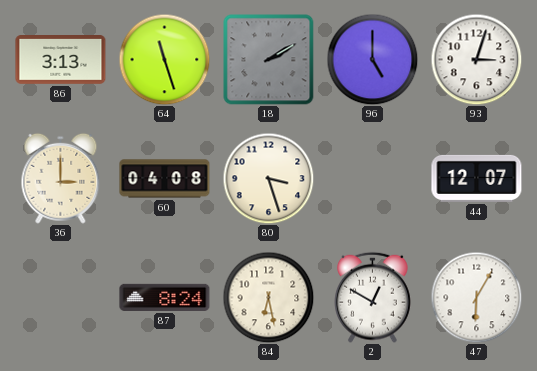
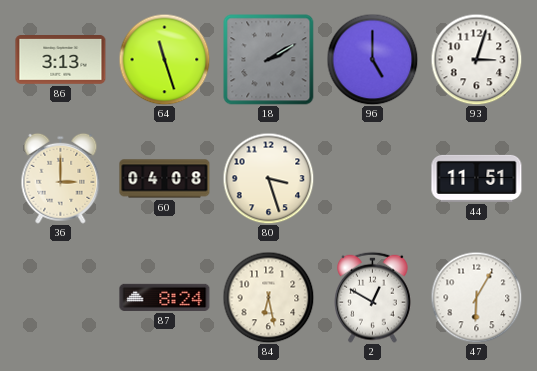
44: 12:07 -> 11:51 (477, 178)
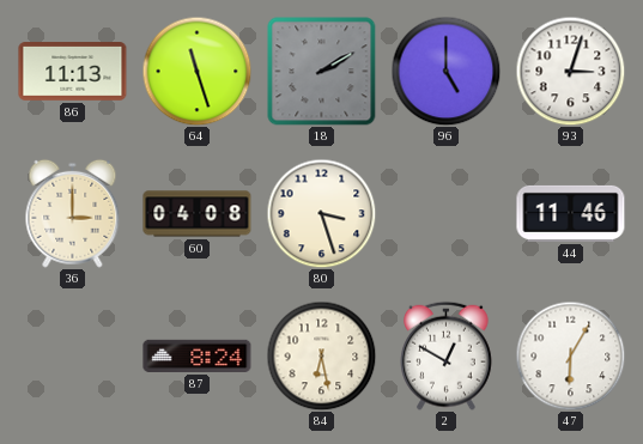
86: 3:13 -> 11:13 (73, 72)
44: 11:51 -> 11:46 (571, 213)
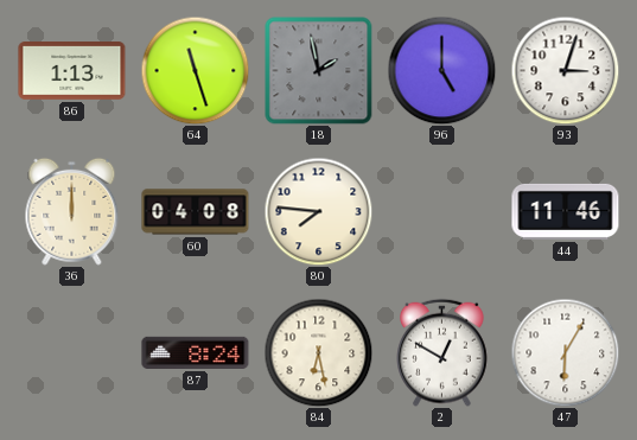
86: 11:13 -> 1:13 (72, 71)
18: 2:10 -> 1:58 (319, 71)
36: 3:00 -> 12:00 (72, 211)
80: 3:27 -> 7:46 (318, 211)
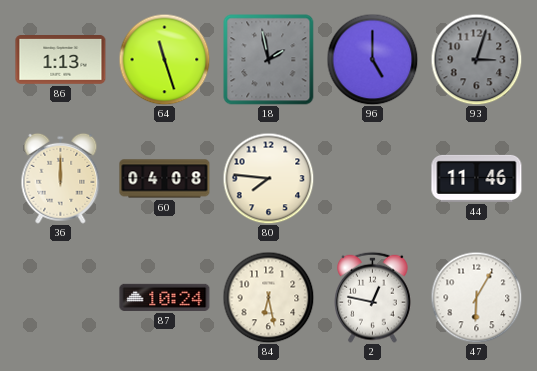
93 dial: white -> grey (476, 59)
87: 8:24 -> 10:24 (165, 297)
2: 12:50 -> 12:47 (373, 297)
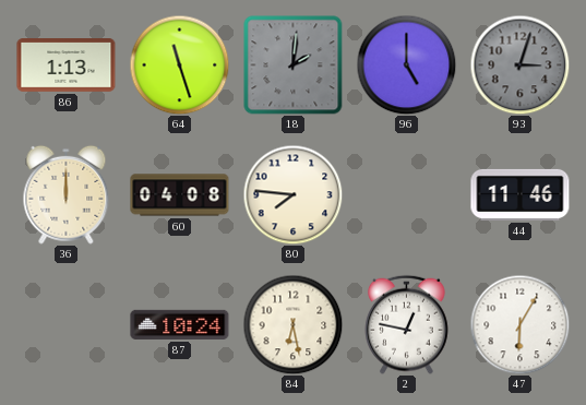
18: 1:58 -> 2:01 (294, 65)
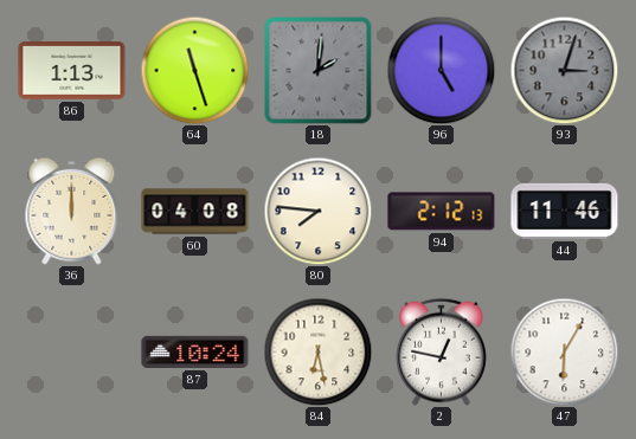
94: none -> 2:12 (442, 212)
